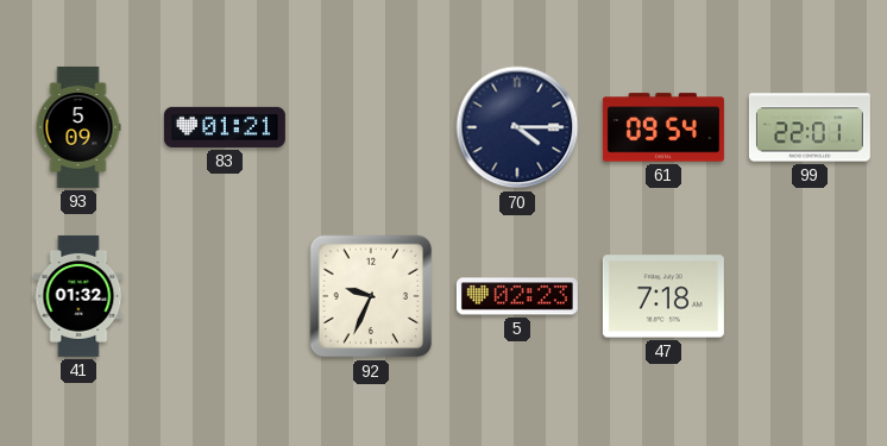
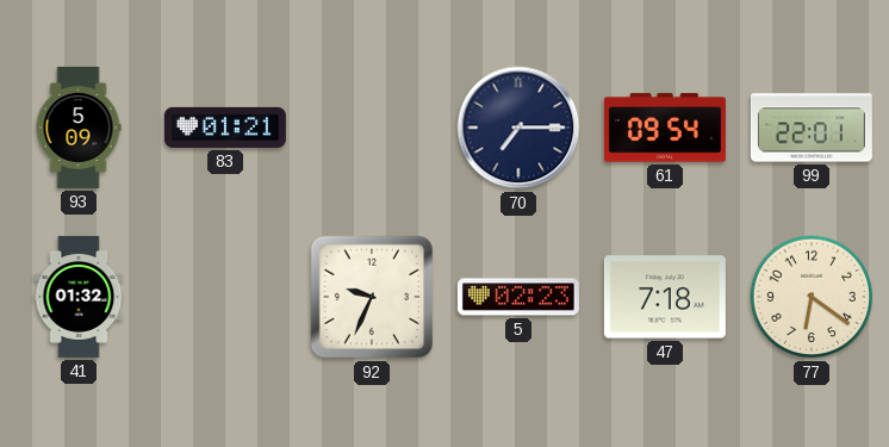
70: 4:15 -> 7:15 (518, 128)
77: none -> 6:21 (812, 297)
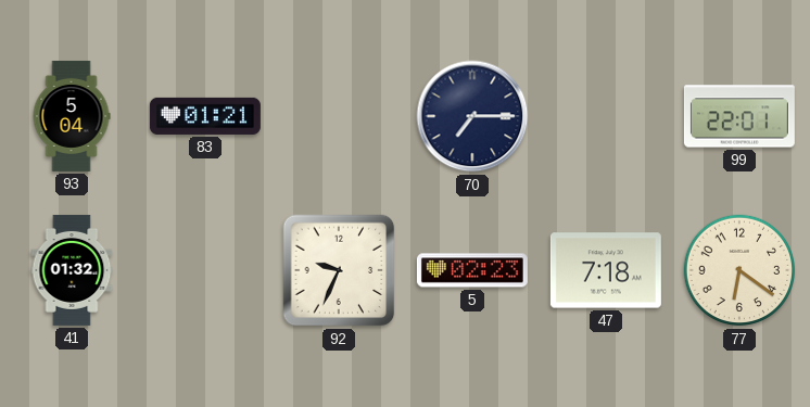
93: 5:09 -> 5:04 (72, 116)
61: 09:54 -> none (665, 128)
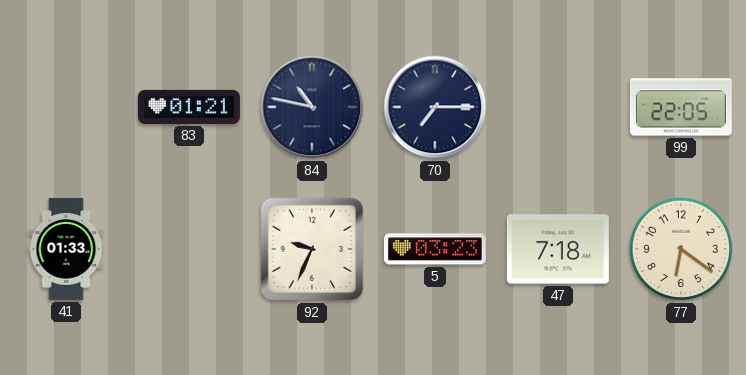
93: 5:04 -> none (72, 116)
84: none -> 10:47 (312, 107)
99: 22:01 -> 22:05 (681, 107)
41: 01:32 -> 01:33 (66, 249)
5: 02:23 -> 03:23 (435, 249)
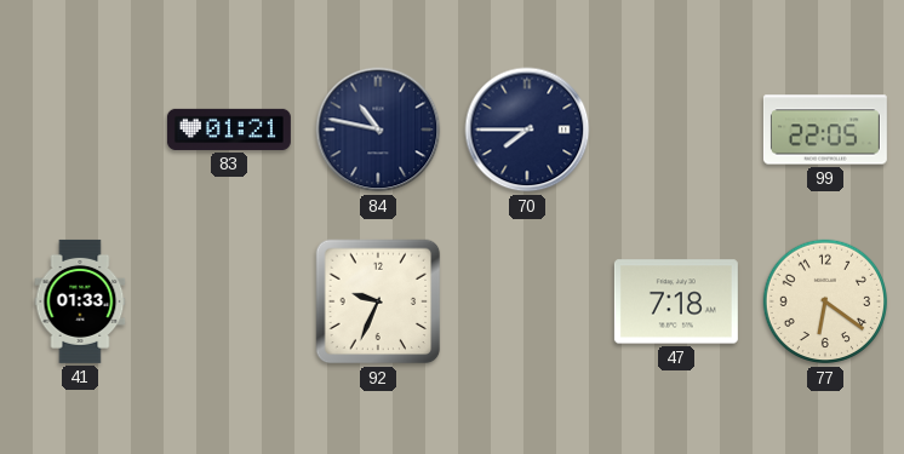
70: 7:15 -> 7:45 (527, 130)
5: 03:23 -> none (435, 249)
